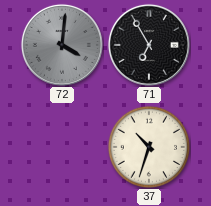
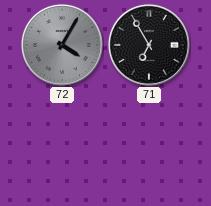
72: 4:01 -> 4:05 (62, 45)
37: 10:33 -> none (148, 146)
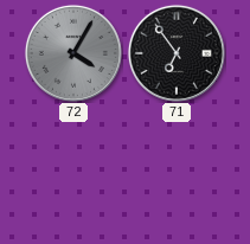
71: 6:55 -> 6:54 (177, 53)
